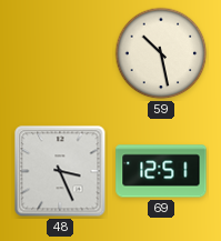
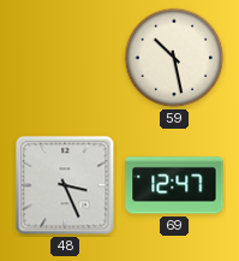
69: 12:51 -> 12:47 (174, 185)
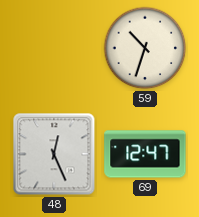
59: 10:28 -> 10:33 (145, 48)
48: 3:26 -> 12:26 (54, 154)
